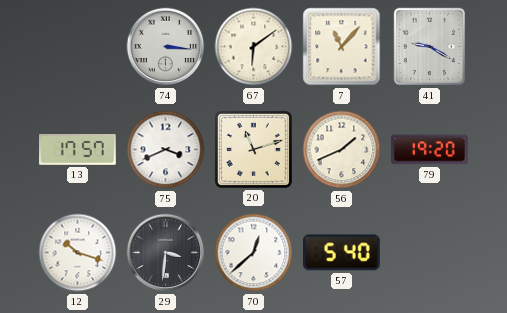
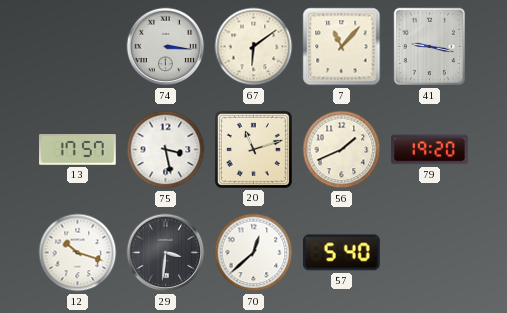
41: 9:20 -> 9:17 (430, 47)
75: 3:41 -> 3:28 (166, 150)
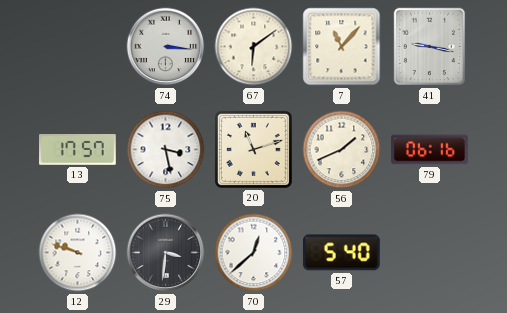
79: 19:20 -> 06:16 (430, 150)
12: 10:18 -> 9:48 (78, 253)
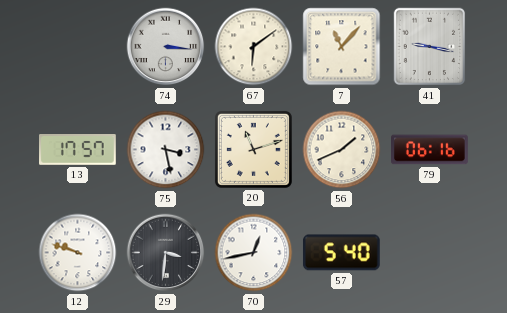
70: 12:38 -> 12:43 (254, 253)
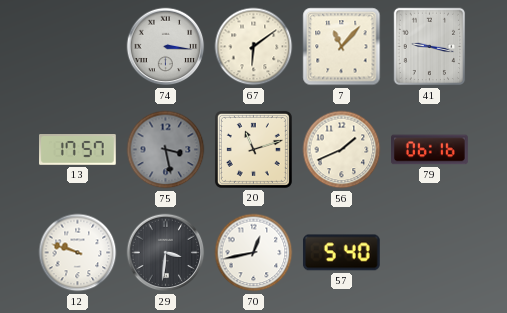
75 dial: white -> grey (166, 150)
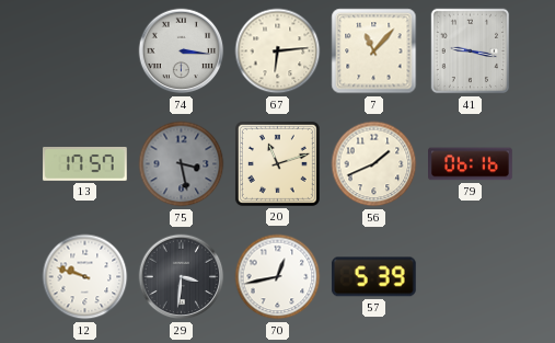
67: 6:09 -> 6:14 (278, 52)
57: 5:40 -> 5:39 (373, 277)
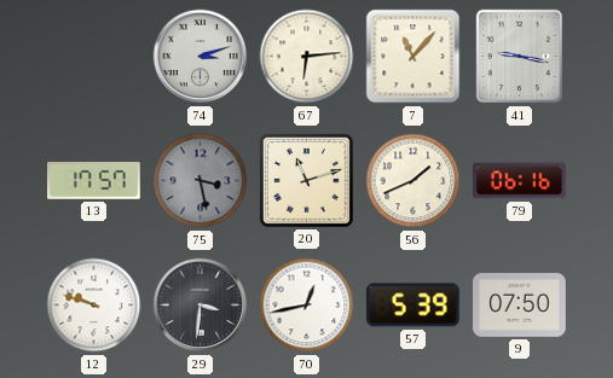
74: 3:16 -> 3:12 (201, 57)
9: none -> 07:50 (520, 306)
